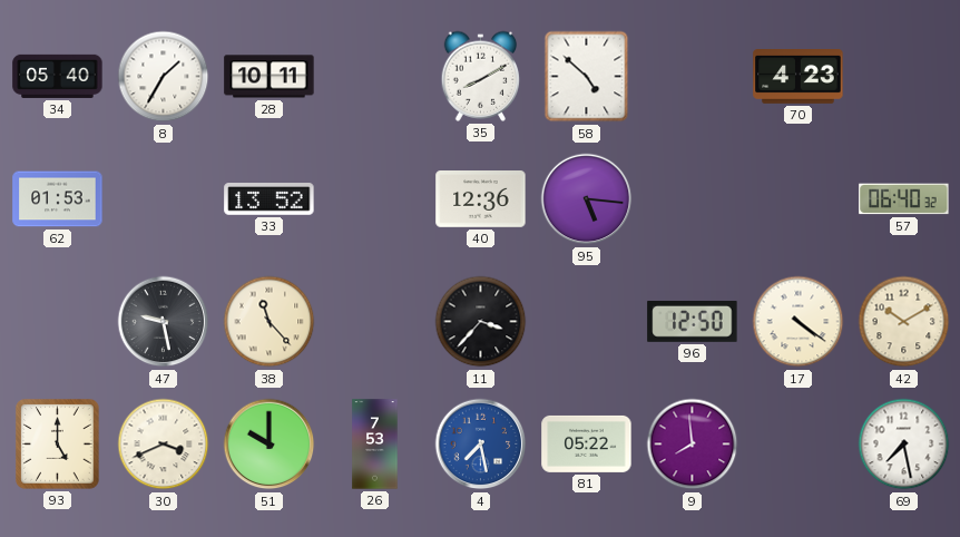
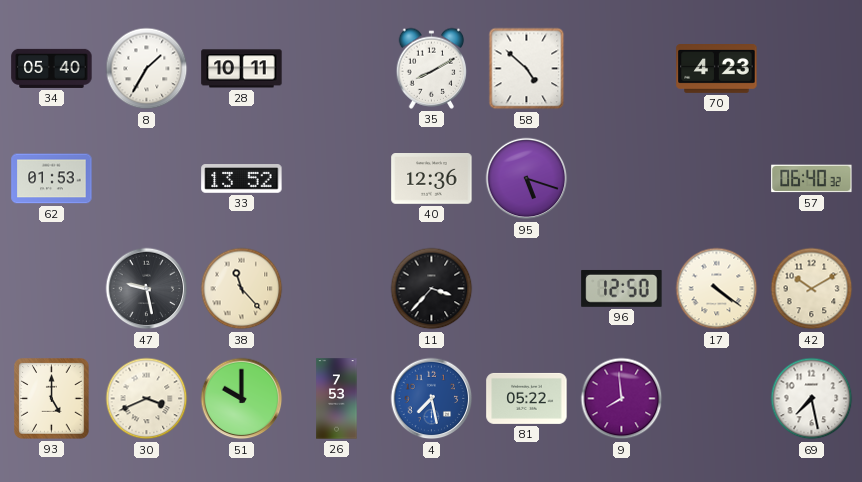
95: 5:16 -> 5:18 (527, 179)
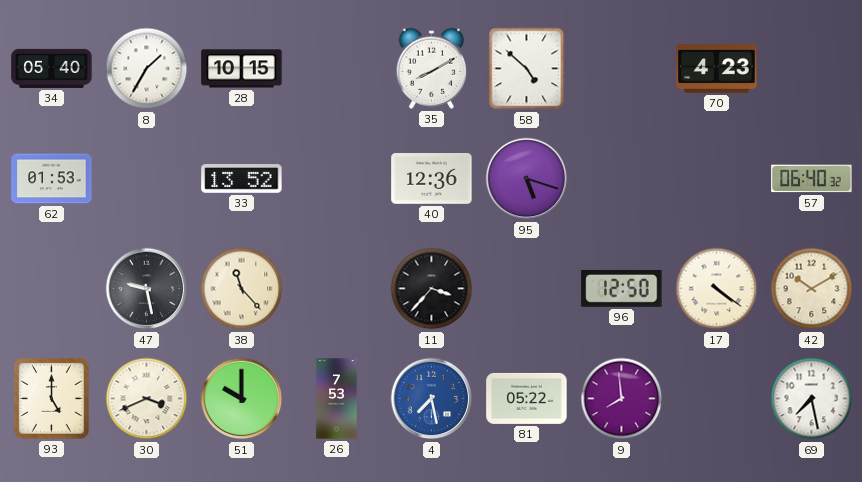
28: 10:11 -> 10:15 (242, 69)
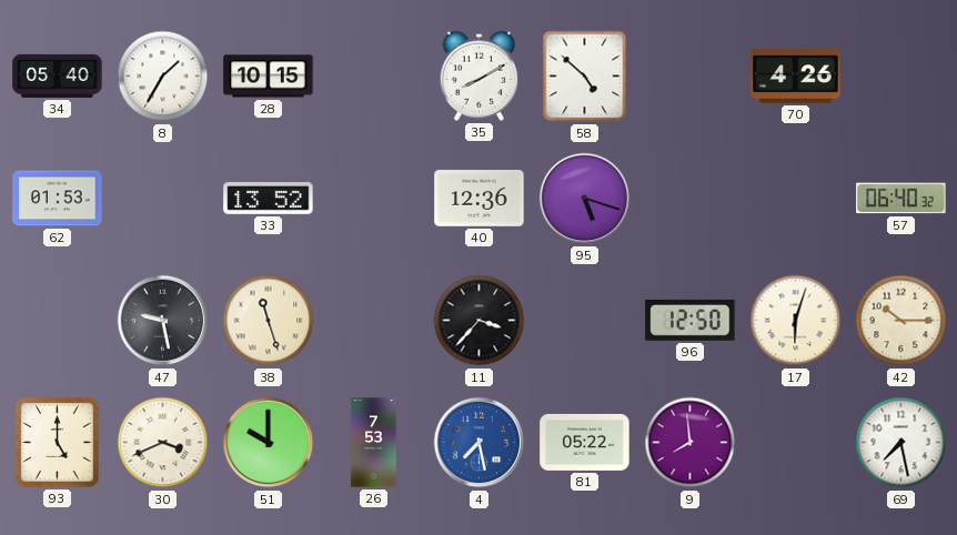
70: 4:23 -> 4:26 (796, 77)
38: 11:23 -> 11:27 (269, 321)
17: 4:21 -> 6:03 (796, 321)
42: 10:10 -> 10:15 (901, 321)
